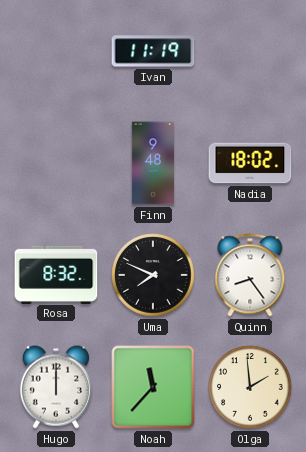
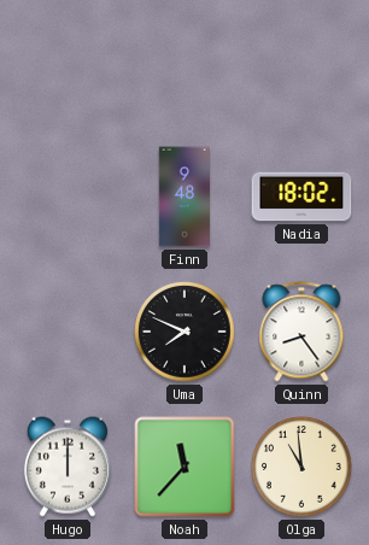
Ivan: 11:19 -> none (153, 51)
Rosa: 8:32 -> none (56, 274)
Olga: 1:59 -> 10:59 (301, 467)
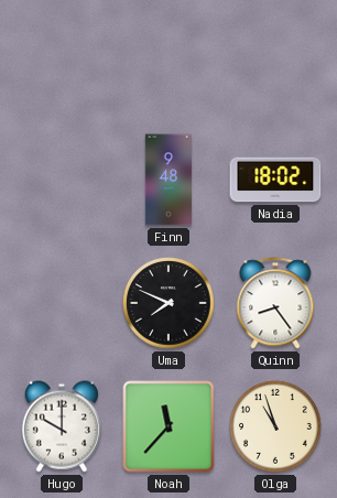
Hugo: 12:00 -> 10:00 (62, 426)
Olga: 10:59 -> 10:57 (275, 426)
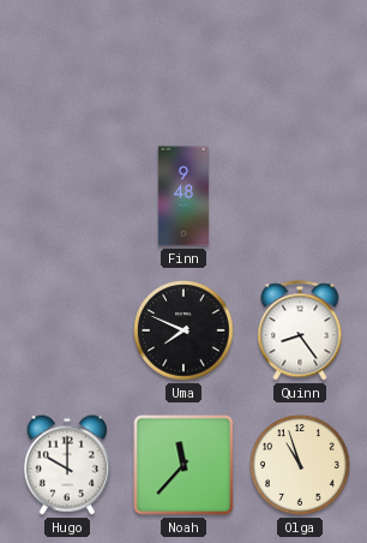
Nadia: 18:02 -> none (275, 180)
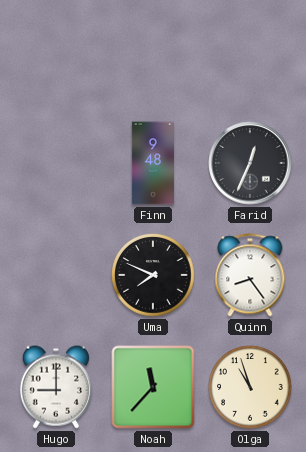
Farid: none -> 12:34 (250, 163)
Hugo: 10:00 -> 9:00 (56, 387)
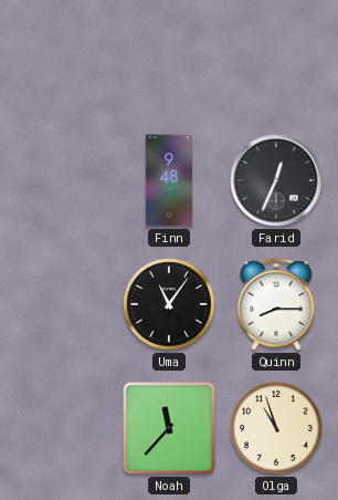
Uma: 7:49 -> 11:06 (169, 304)
Quinn: 8:24 -> 8:15 (276, 304)
Hugo: 9:00 -> none (56, 387)
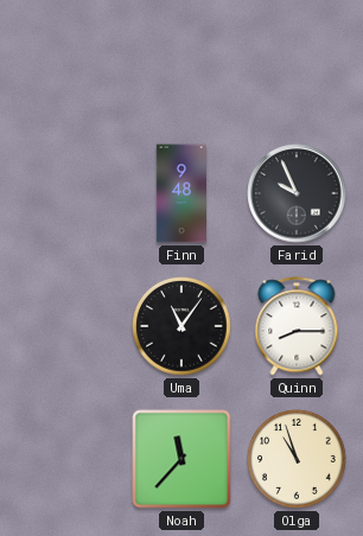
Farid: 12:34 -> 9:56 (297, 193)
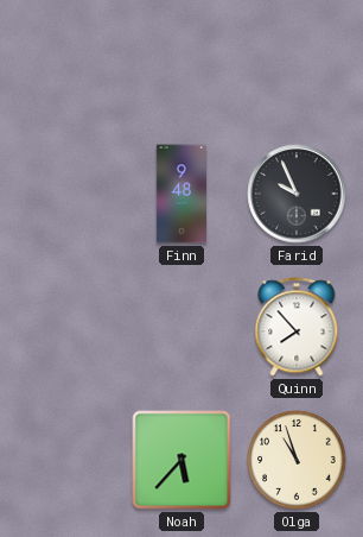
Uma: 11:06 -> none (181, 326)
Quinn: 8:15 -> 7:53 (297, 327)
Noah: 11:37 -> 5:37 (181, 460)
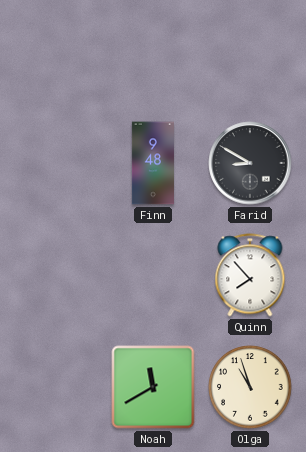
Farid: 9:56 -> 8:50 (250, 163)
Noah: 5:37 -> 11:40 (153, 387)
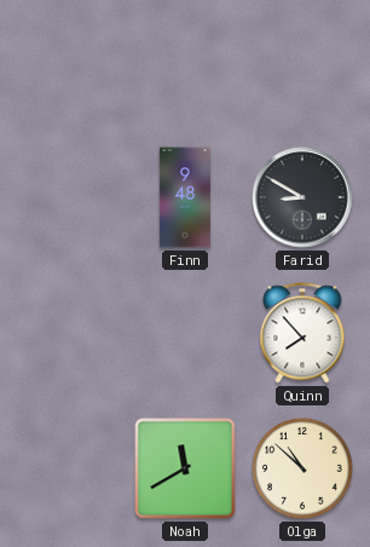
Olga: 10:57 -> 10:52 (302, 468)
